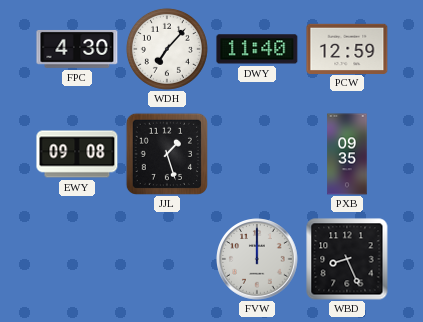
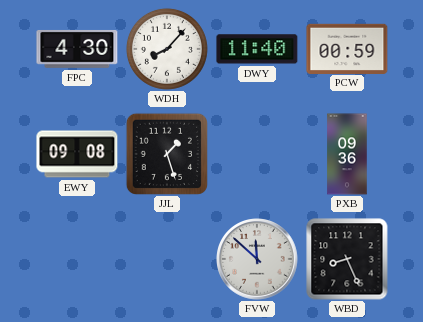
WDH: 7:07 -> 8:07 (167, 49)
PCW: 12:59 -> 00:59 (347, 48)
PXB: 09:35 -> 09:36 (347, 154)
FVW: 12:00 -> 11:52 (257, 259)
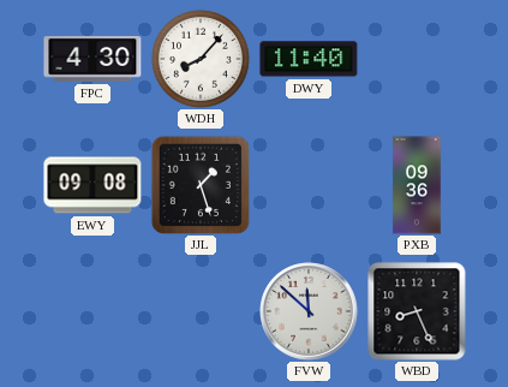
PCW: 00:59 -> none (347, 48)
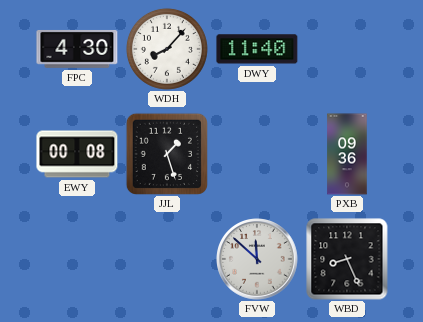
EWY: 09:08 -> 00:08 (77, 154)
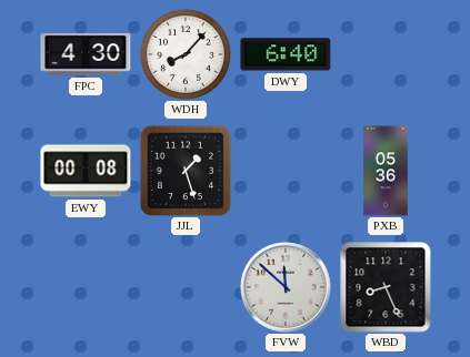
DWY: 11:40 -> 6:40 (286, 54)
PXB: 09:36 -> 05:36 (386, 171)
